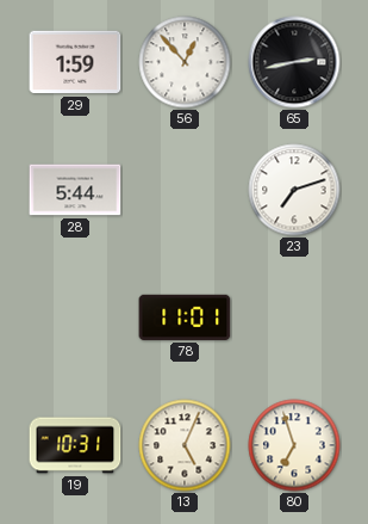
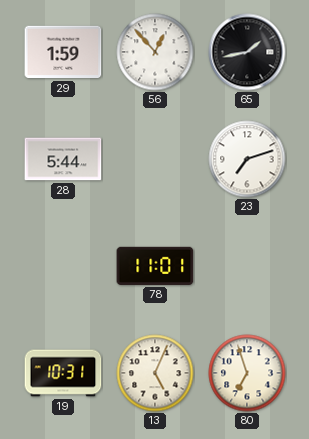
65: 2:43 -> 1:43 (247, 52)
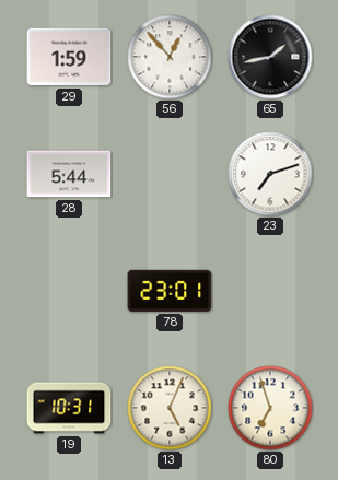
78: 11:01 -> 23:01 (170, 291)
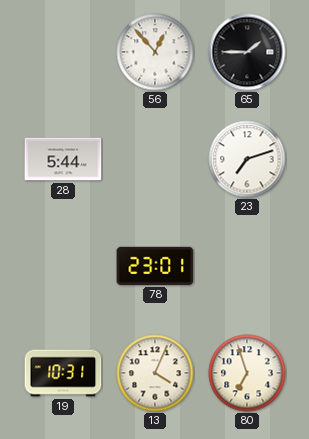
29: 1:59 -> none (69, 57)
65: 1:43 -> 1:45 (247, 52)
13: 5:04 -> 4:04 (155, 373)
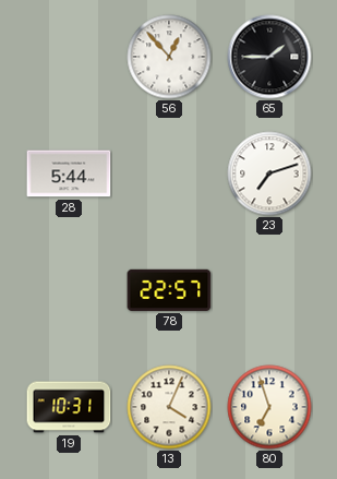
78: 23:01 -> 22:57 (169, 290)
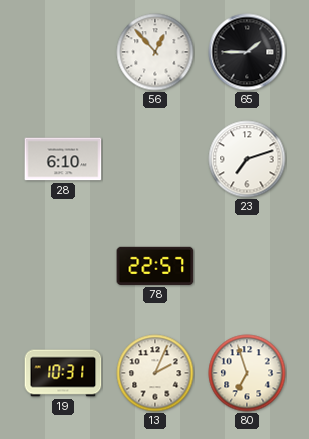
28: 5:44 -> 6:10 (63, 159)
13: 4:04 -> 2:04 (155, 373)
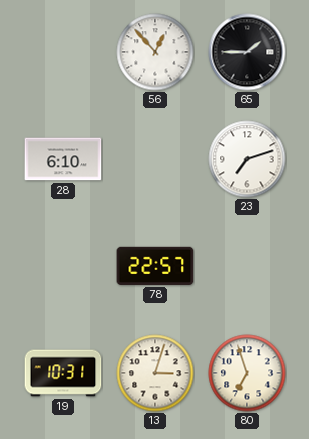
13: 2:04 -> 3:03 (155, 373)
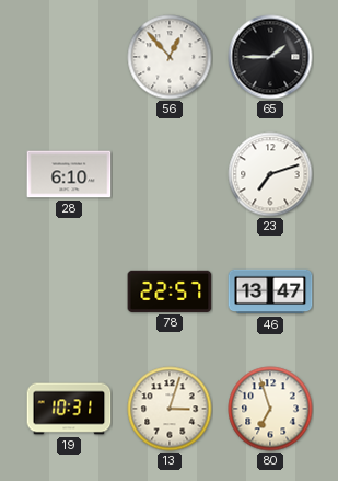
46: none -> 13:47 (270, 291)
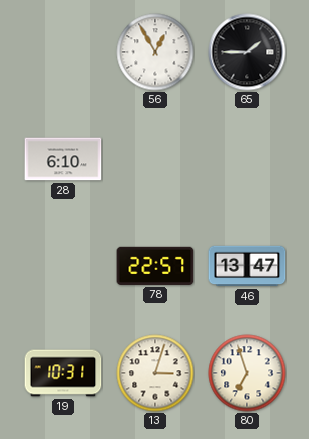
56: 12:53 -> 12:55 (155, 52)
23: 7:12 -> none (270, 174)
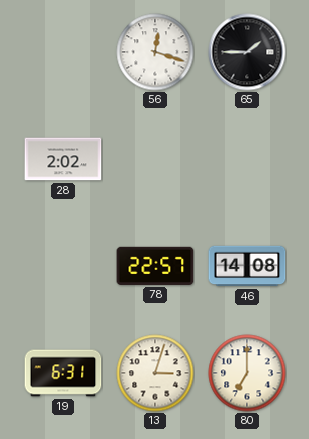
56: 12:55 -> 12:18 (155, 52)
28: 6:10 -> 2:02 (63, 159)
46: 13:47 -> 14:08 (247, 266)
19: 10:31 -> 6:31 (63, 373)
80: 6:57 -> 7:00 (247, 373)
